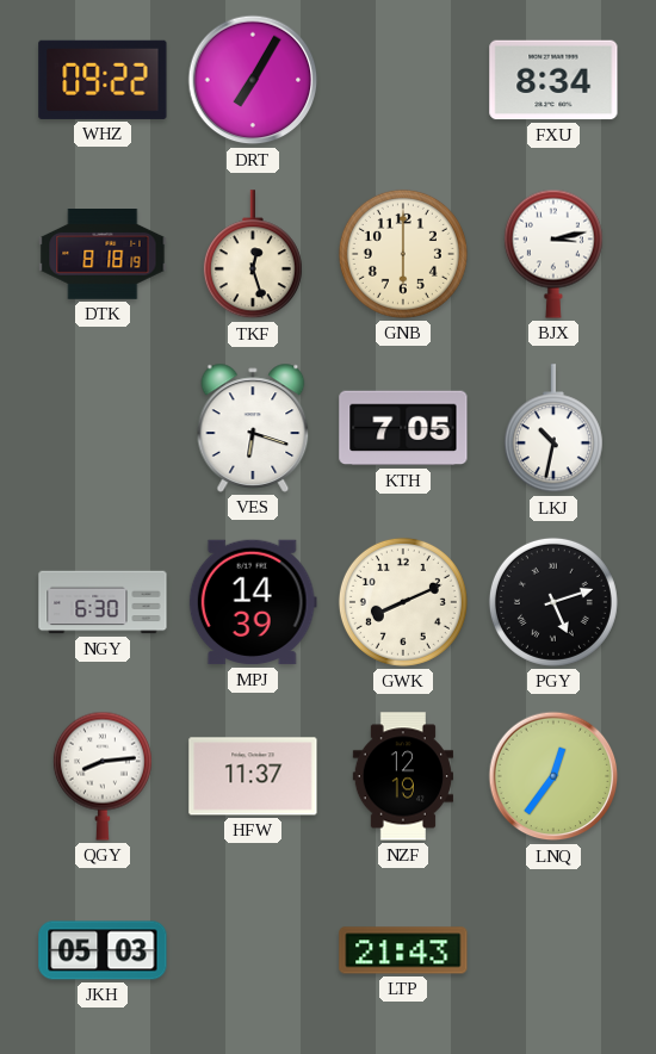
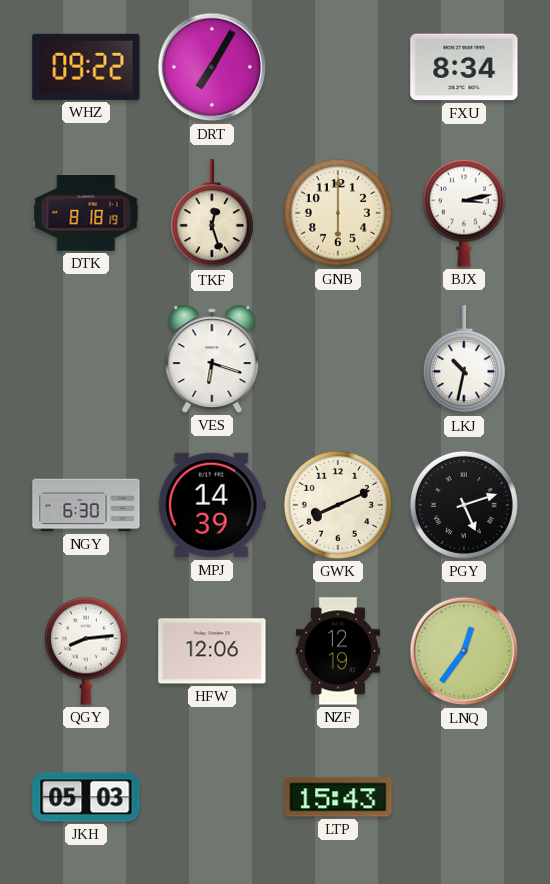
KTH: 7:05 -> none (403, 428)
HFW: 11:37 -> 12:06 (212, 651)
LTP: 21:43 -> 15:43 (338, 797)
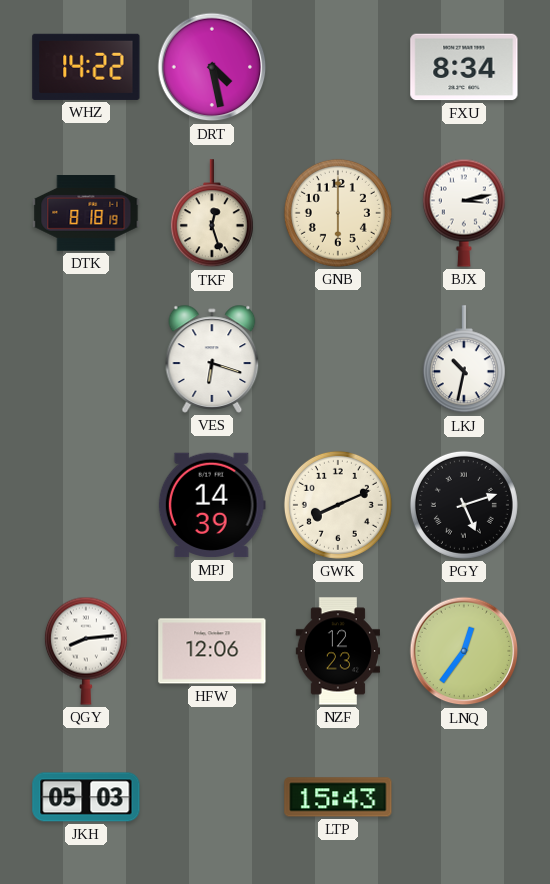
WHZ: 09:22 -> 14:22 (86, 67)
DRT: 7:05 -> 4:28 (212, 67)
NGY: 6:30 -> none (86, 505)
NZF: 12:19 -> 12:23 (337, 651)
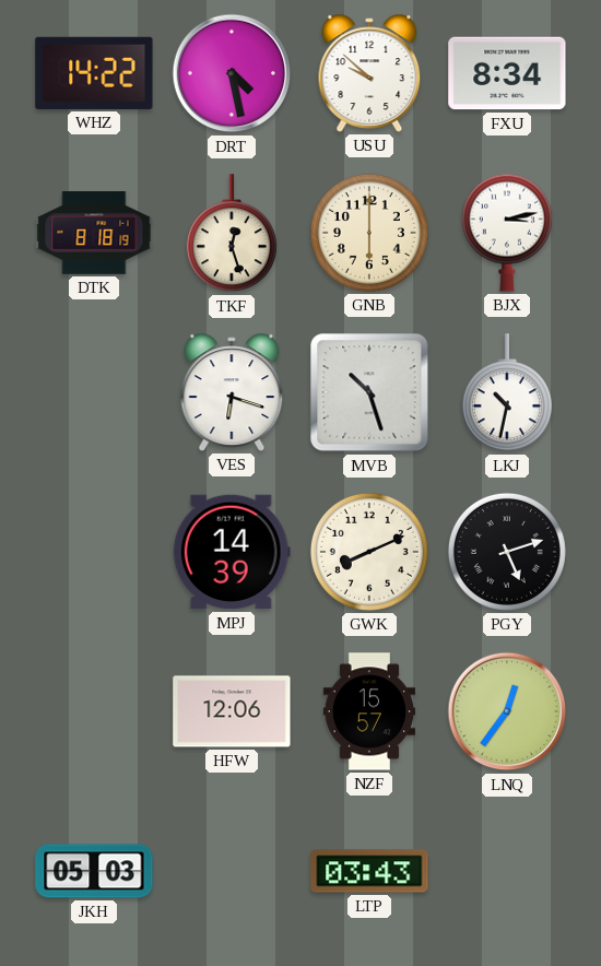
USU: none -> 9:52 (369, 73)
MVB: none -> 10:27 (369, 392)
QGY: 8:14 -> none (86, 651)
NZF: 12:23 -> 15:57 (368, 711)
LTP: 15:43 -> 03:43 (369, 871)
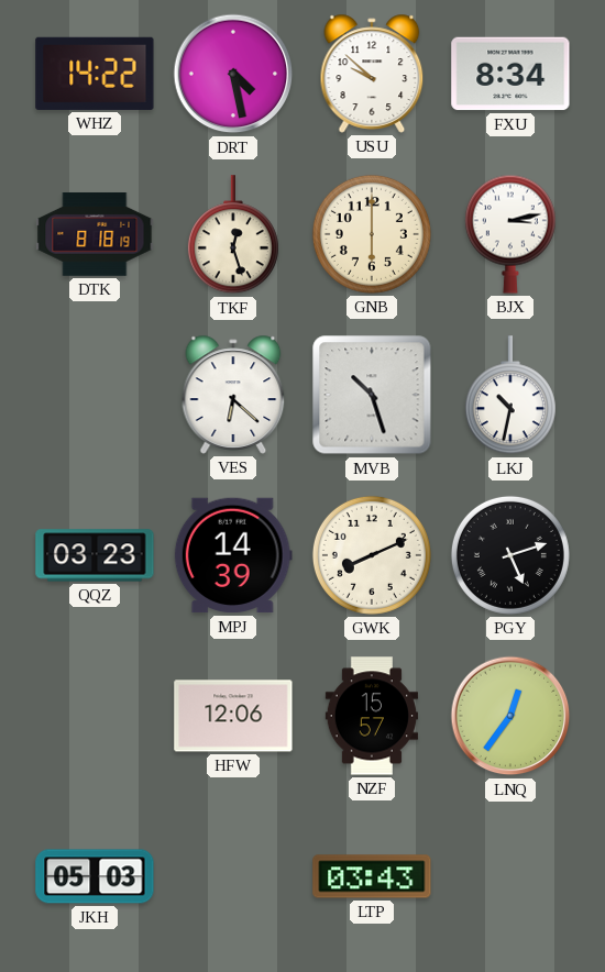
VES: 6:18 -> 6:22 (233, 395)
QQZ: none -> 03:23 (95, 555)
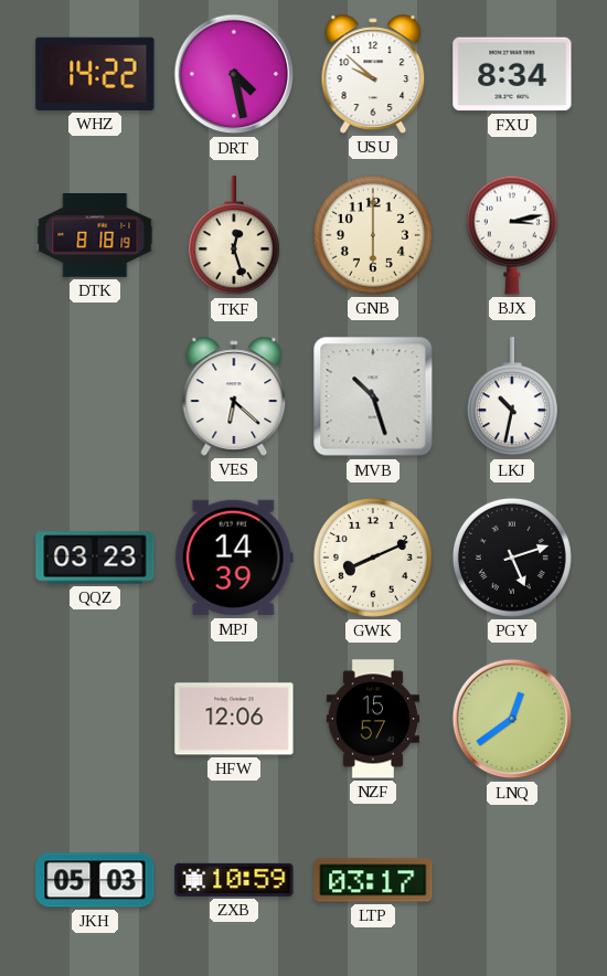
LNQ: 12:36 -> 12:39 (512, 719)
ZXB: none -> 10:59 (234, 880)
LTP: 03:43 -> 03:17 (373, 880)
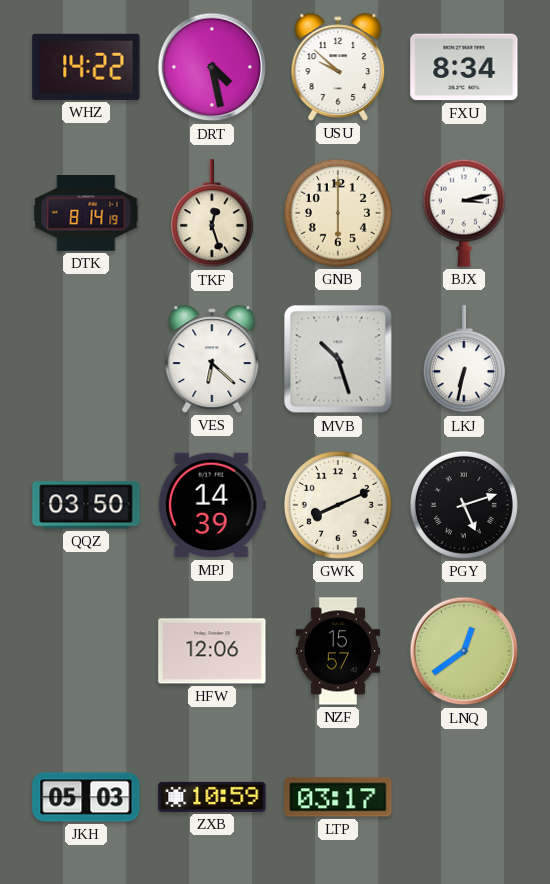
DTK: 8:18 -> 8:14 (86, 214)
LKJ: 10:32 -> 6:32 (464, 360)
QQZ: 03:23 -> 03:50 (86, 505)
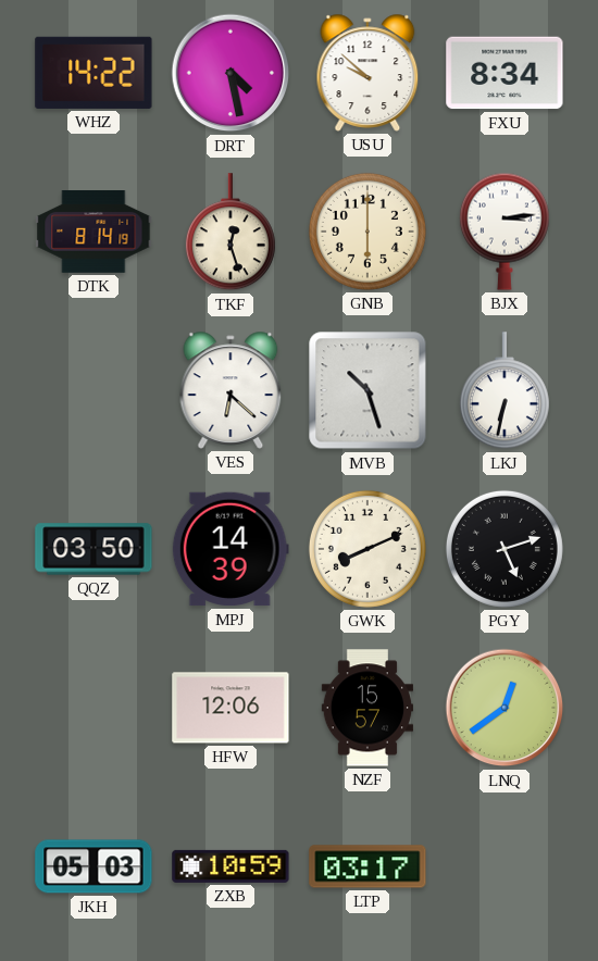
BJX: 3:13 -> 3:14 (504, 232)
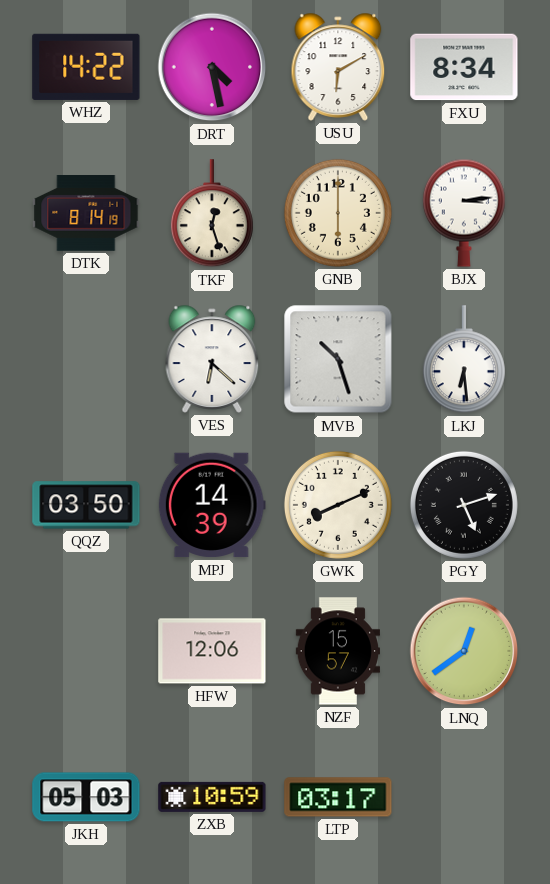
USU: 9:52 -> 6:10 (338, 67)
LKJ: 6:32 -> 6:29 (464, 360)
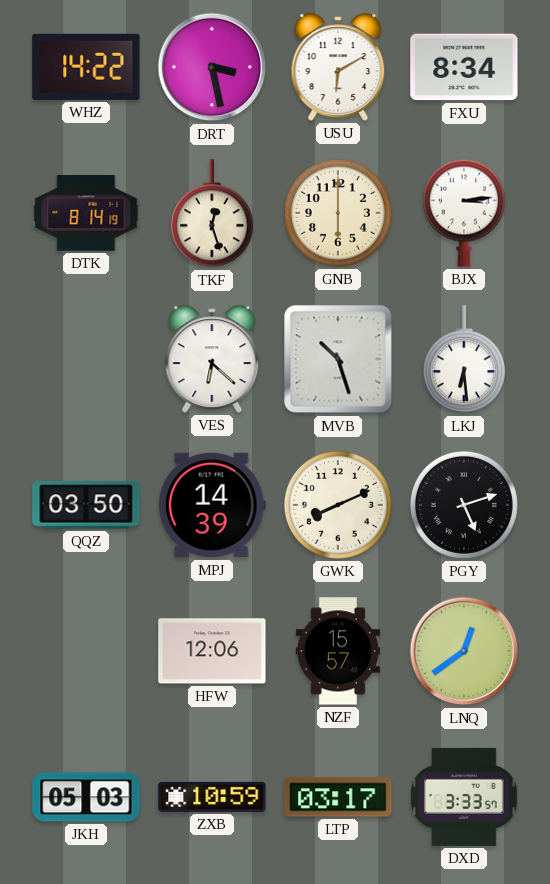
DRT: 4:28 -> 3:28 (212, 67)
DXD: none -> 3:33 (464, 797)
